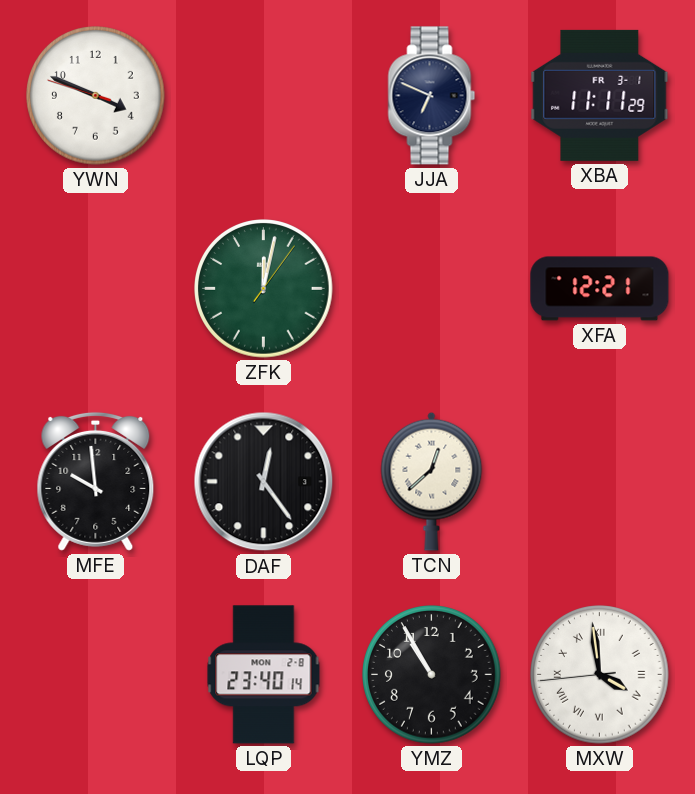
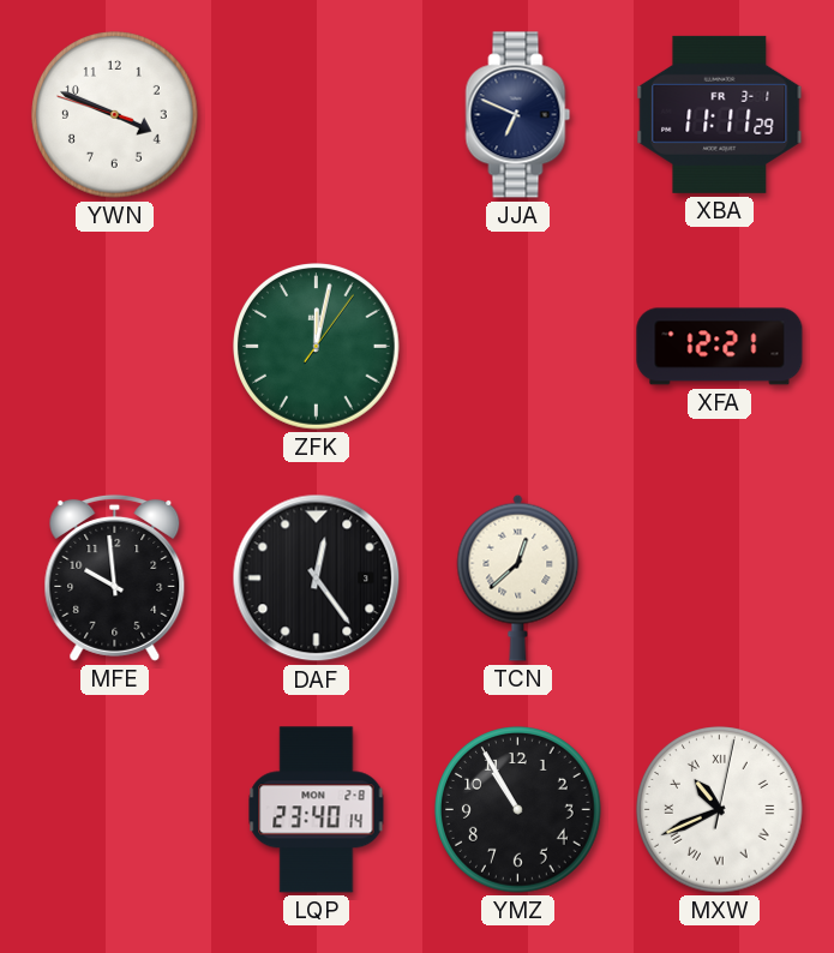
MXW: 3:58 -> 10:41 (720, 810)
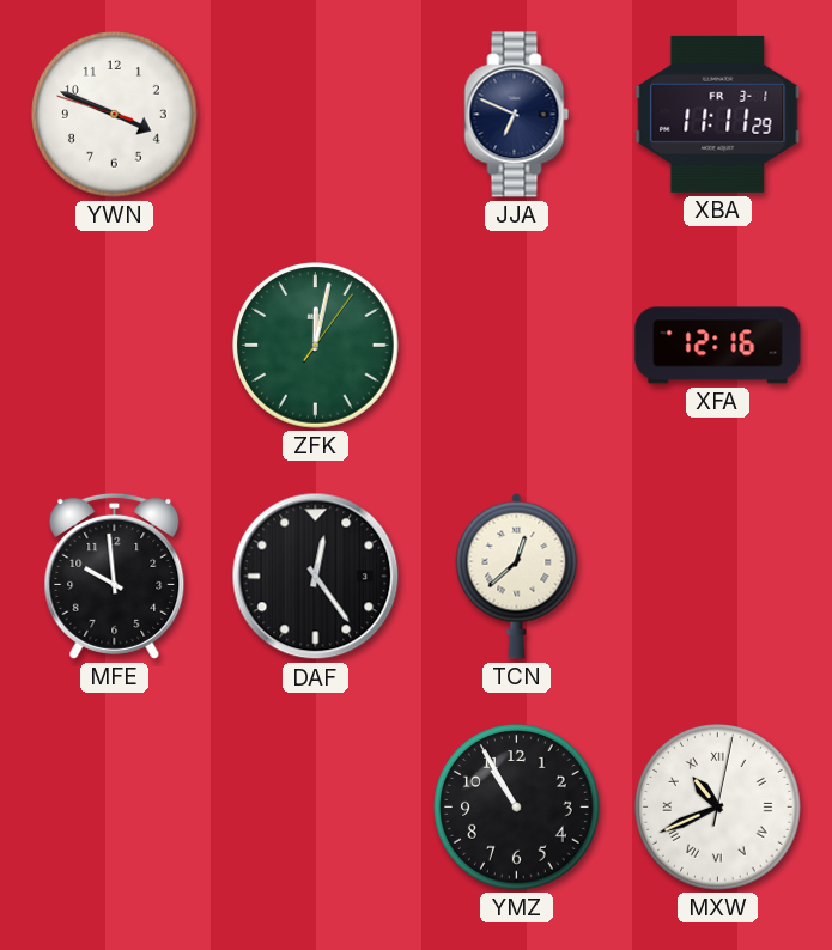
XFA: 12:21 -> 12:16 (718, 346)
LQP: 23:40 -> none (317, 810)
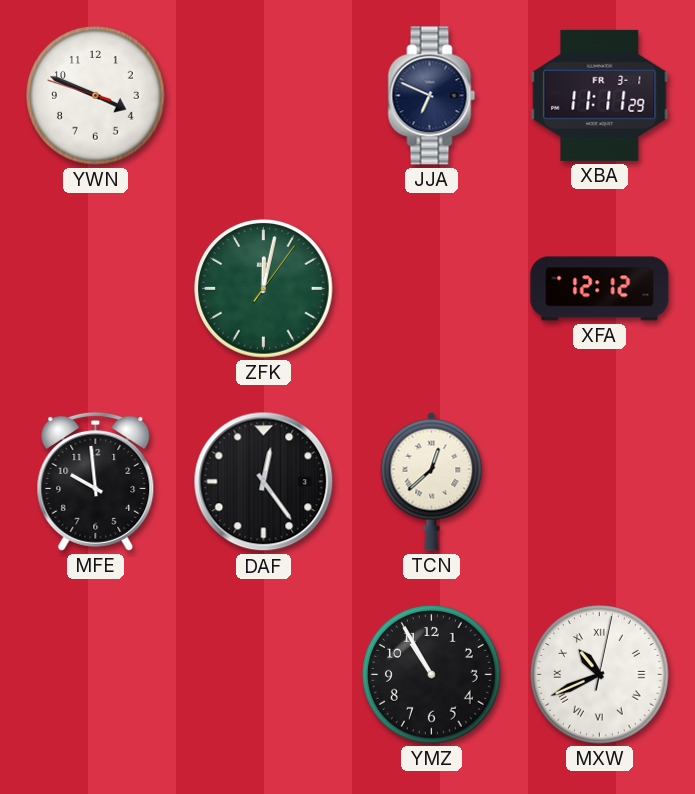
XFA: 12:16 -> 12:12 (600, 289)
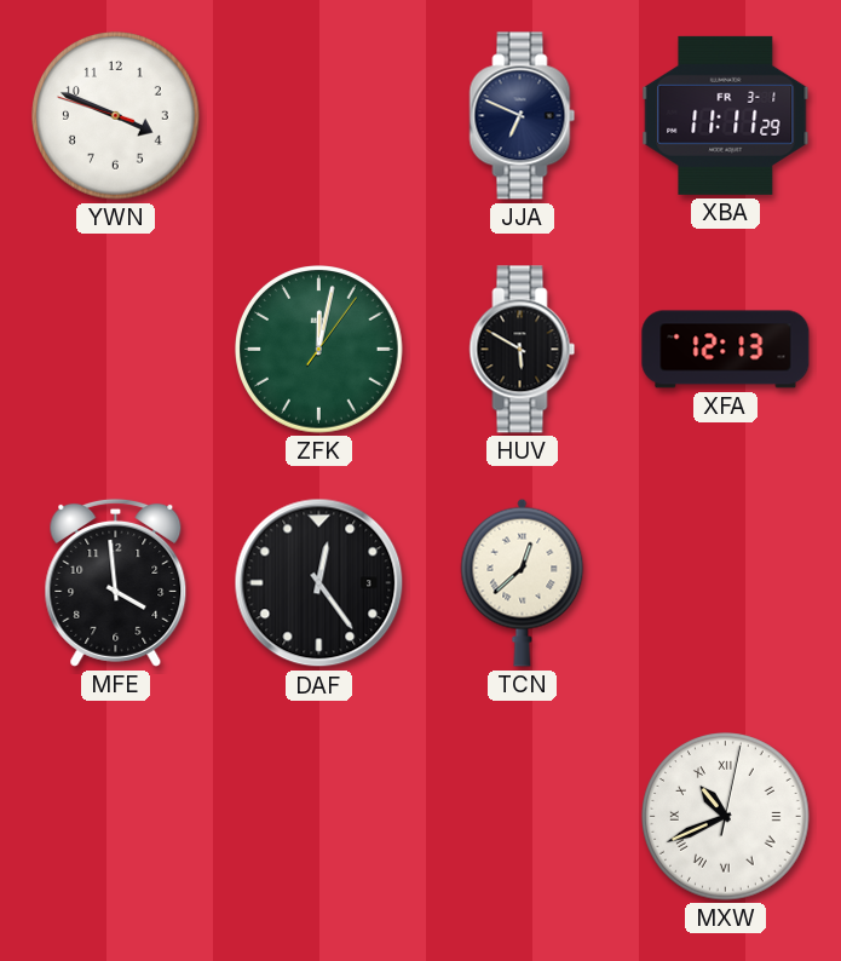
HUV: none -> 5:50 (523, 350)
XFA: 12:12 -> 12:13 (726, 350)
MFE: 9:59 -> 3:59 (116, 582)
YMZ: 10:55 -> none (432, 675)
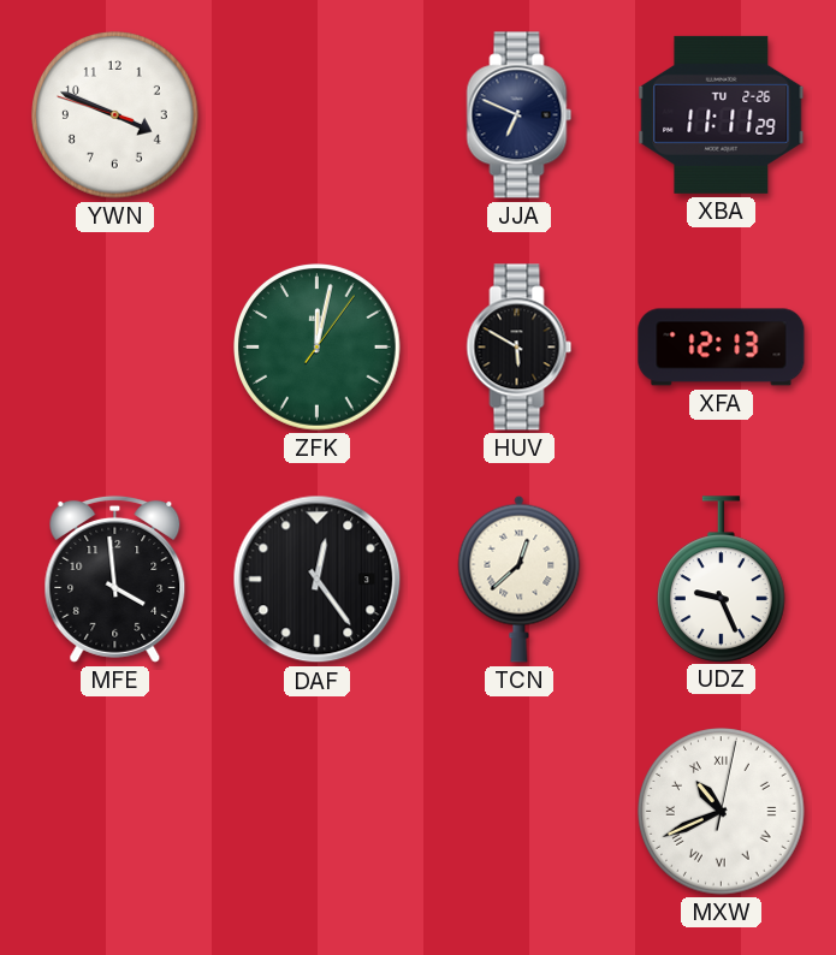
XBA date: FR 3-1 -> TU 2-26 (722, 114)
UDZ: none -> 9:26 (721, 579)
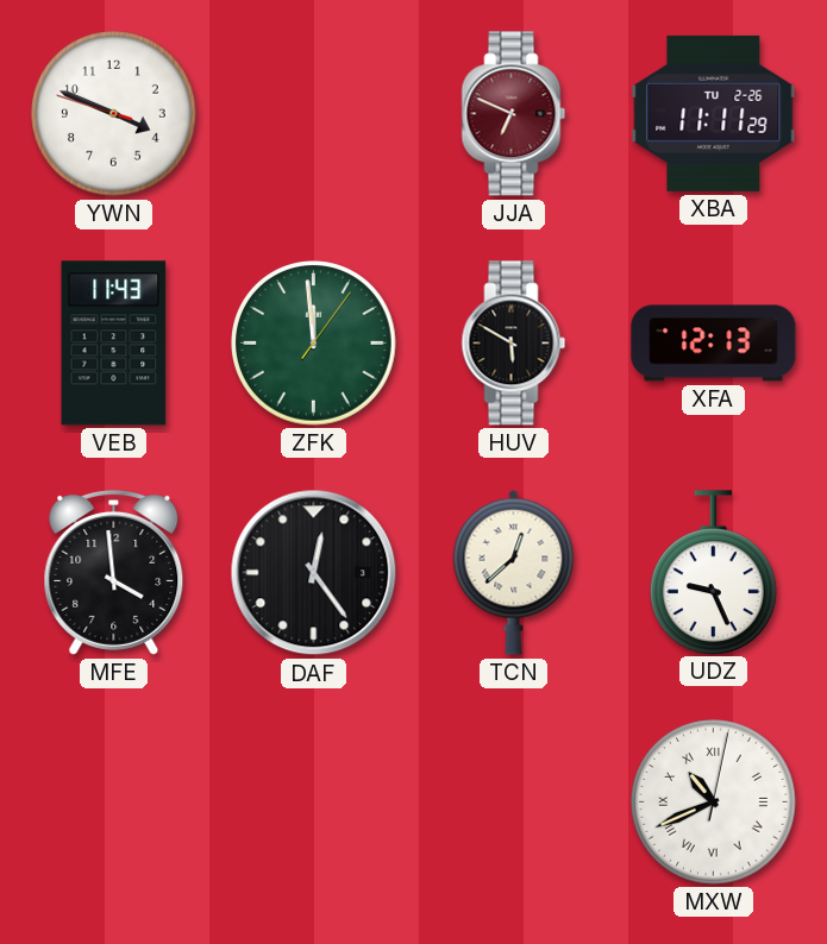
JJA dial: navy -> burgundy (514, 114)
VEB: none -> 11:43 (114, 344)
ZFK: 12:02 -> 11:59 (314, 344)
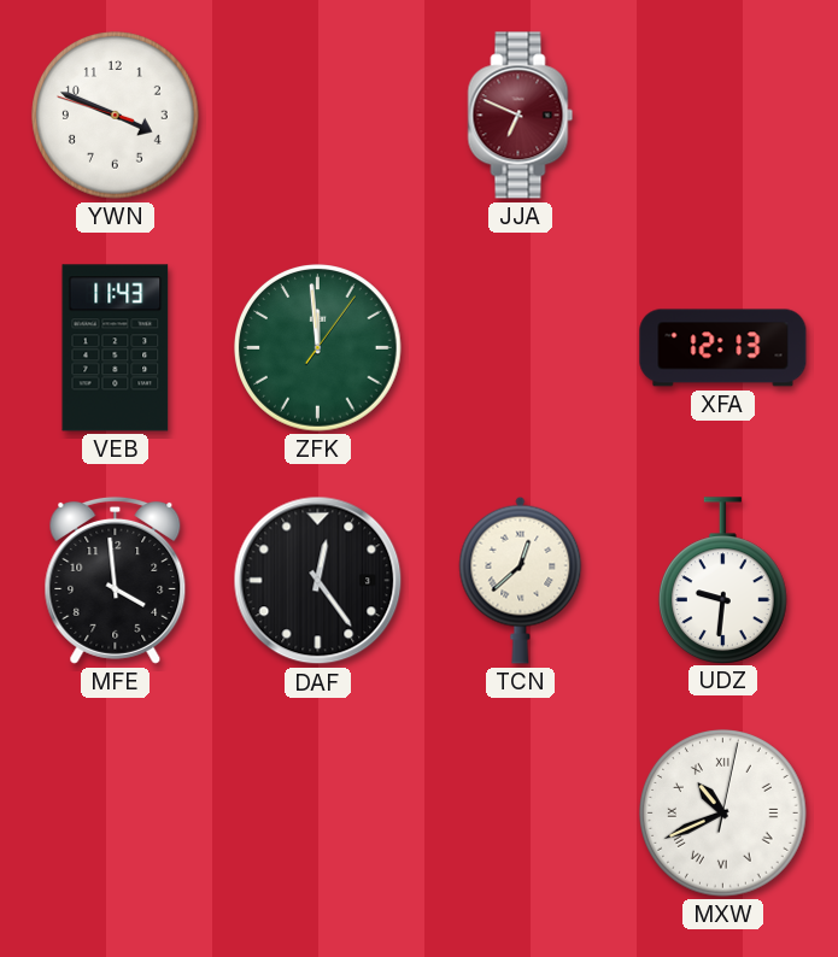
XBA: 11:11 -> none (714, 113)
HUV: 5:50 -> none (514, 344)
UDZ: 9:26 -> 9:31 (722, 580)
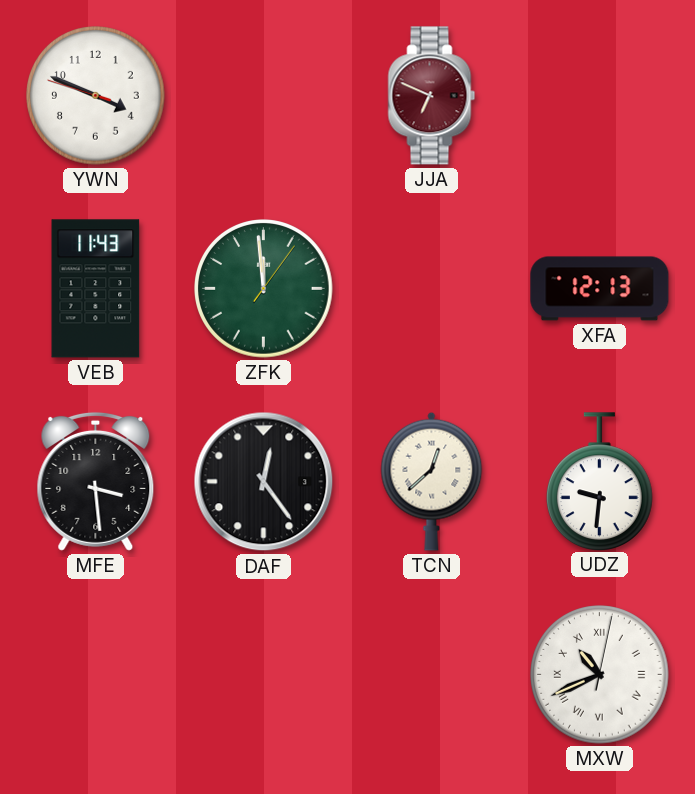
MFE: 3:59 -> 3:29 (96, 481)
